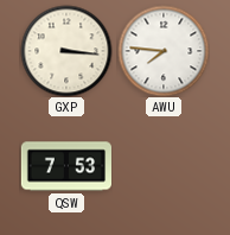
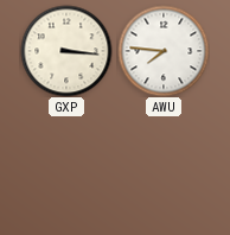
QSW: 7:53 -> none (65, 166)
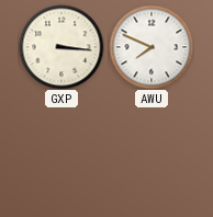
AWU: 7:46 -> 7:49 (152, 47)
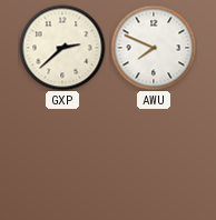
GXP: 3:16 -> 2:38 (62, 48)
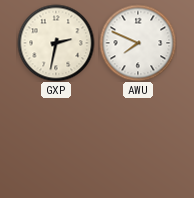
GXP: 2:38 -> 2:32 (56, 43)
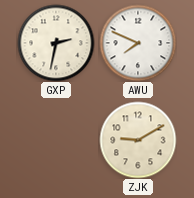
ZJK: none -> 9:10 (138, 140)
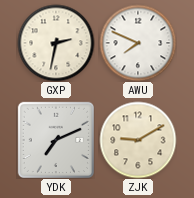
YDK: none -> 7:11 (55, 139)
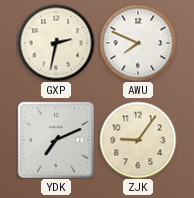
ZJK: 9:10 -> 9:06 (138, 140)
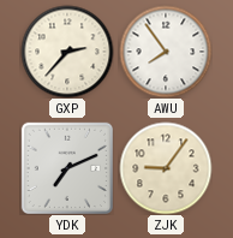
GXP: 2:32 -> 2:37 (67, 52)
AWU: 7:49 -> 7:54 (166, 52)
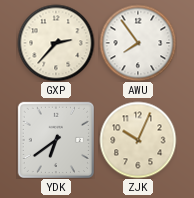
YDK: 7:11 -> 6:39 (55, 139)
ZJK: 9:06 -> 10:04 (138, 140)
